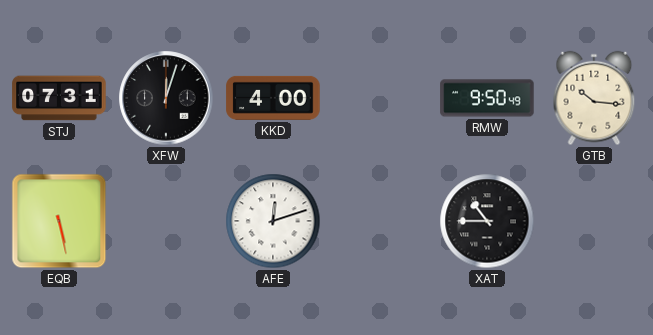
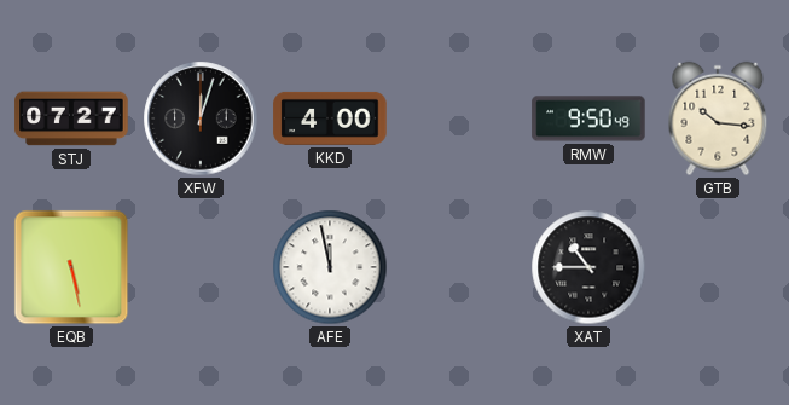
STJ: 07:31 -> 07:27 (71, 118)
AFE: 12:12 -> 11:58 (330, 267)
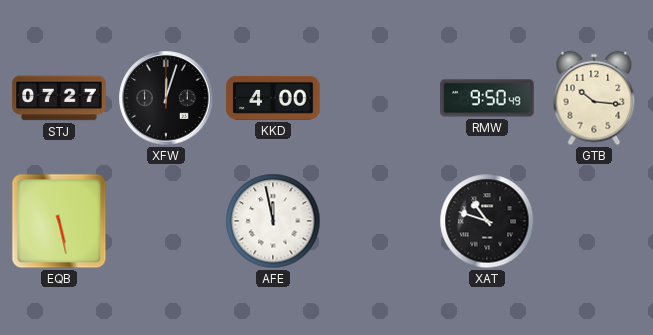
XAT: 10:45 -> 10:48 (487, 221)
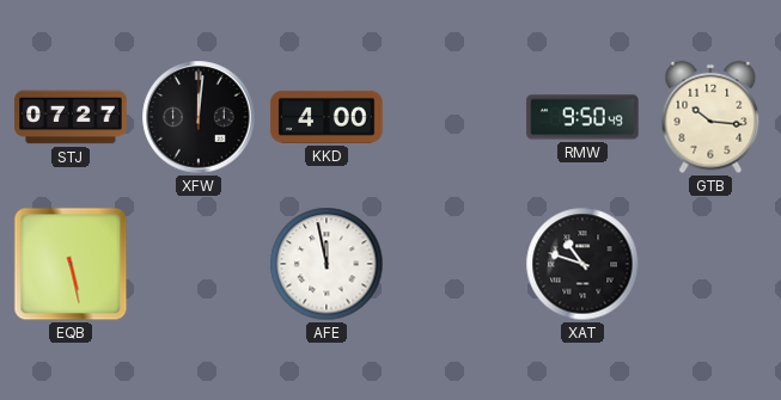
XFW: 12:03 -> 12:01 (199, 117)
